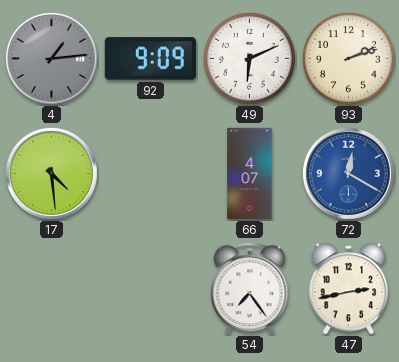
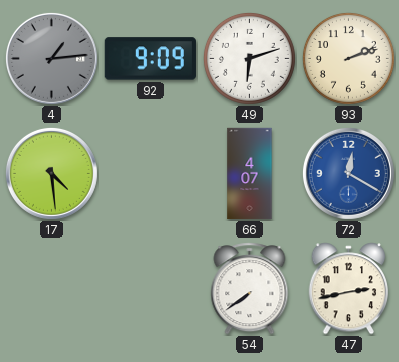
49: 6:11 -> 6:12 (249, 58)
54: 7:24 -> 7:39 (250, 289)
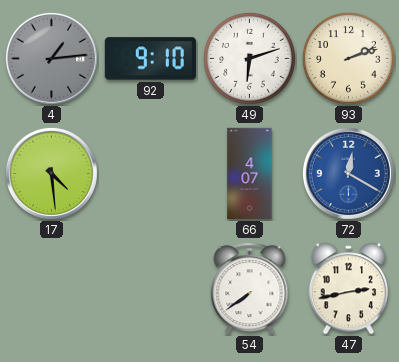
92: 9:09 -> 9:10 (150, 59)
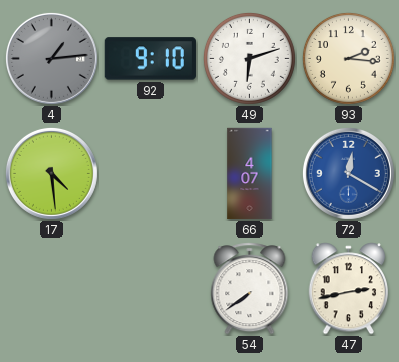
93: 2:12 -> 2:16 (348, 58)
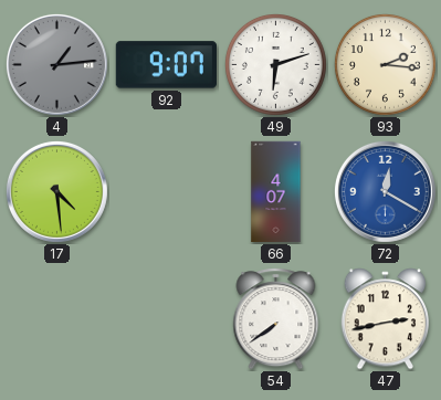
92: 9:10 -> 9:07 (166, 65)
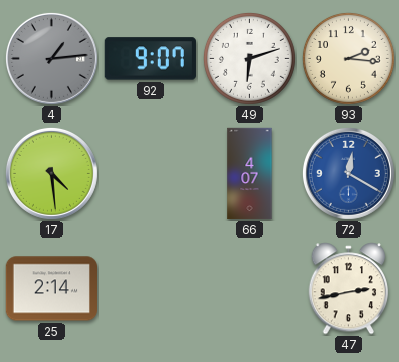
25: none -> 2:14 (51, 289)
54: 7:39 -> none (276, 319)
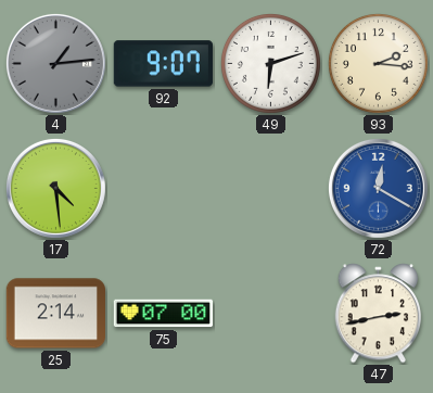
66: 4:07 -> none (250, 174)
75: none -> 07:00 (163, 314)
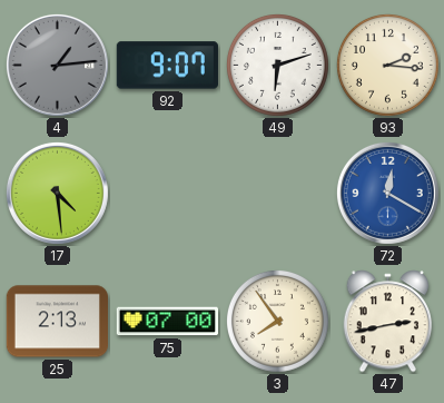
25: 2:14 -> 2:13 (57, 322)
3: none -> 7:54 (277, 321)
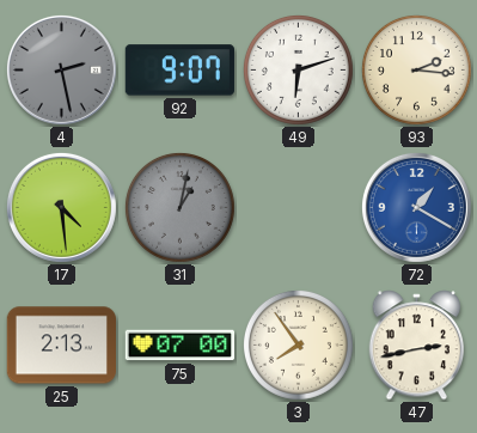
4: 1:14 -> 2:28 (61, 69)
31: none -> 1:02 (179, 207)
72: 12:20 -> 1:20 (416, 207)
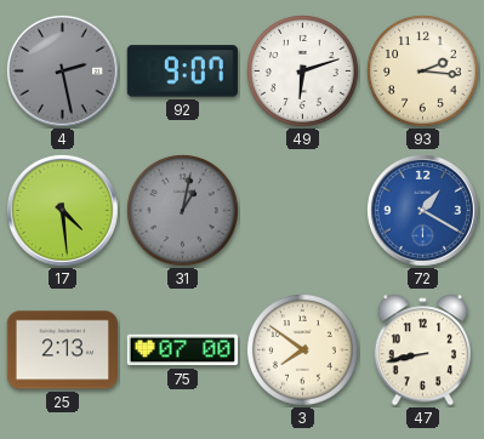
3: 7:54 -> 7:51 (302, 349)
47: 2:43 -> 8:43 (423, 350)
